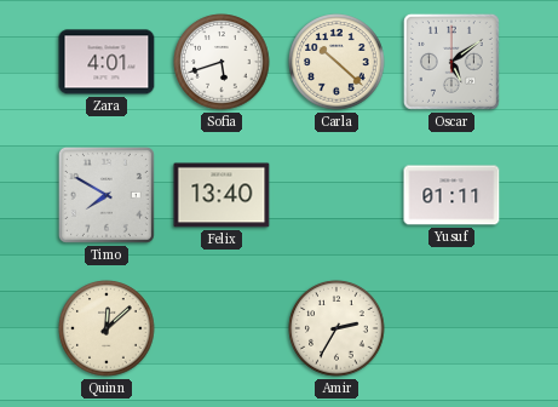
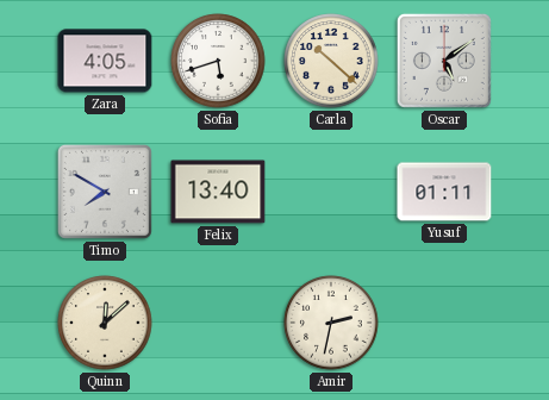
Zara: 4:01 -> 4:05 (105, 61)
Amir: 2:35 -> 2:32 (331, 323)
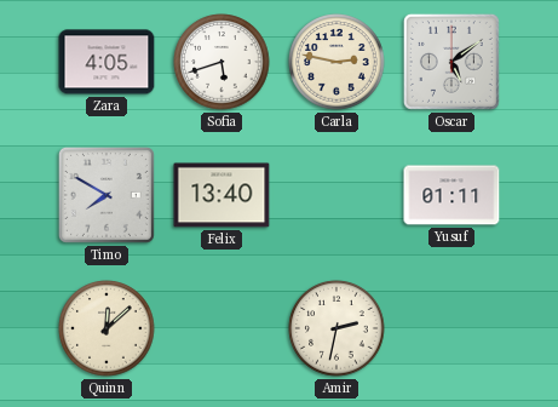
Carla: 10:22 -> 2:47 (336, 62)
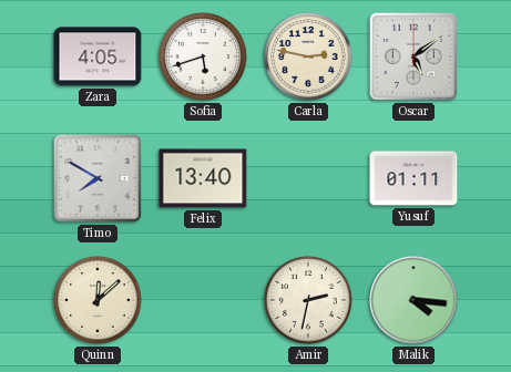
Malik: none -> 4:16 (413, 300)
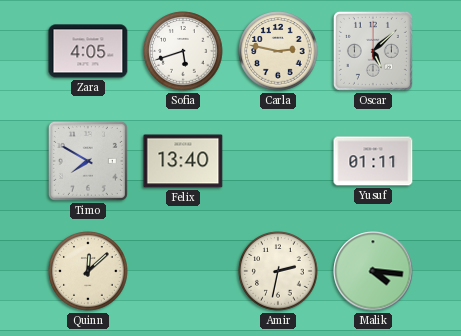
Oscar: 5:09 -> 5:08 (373, 51)
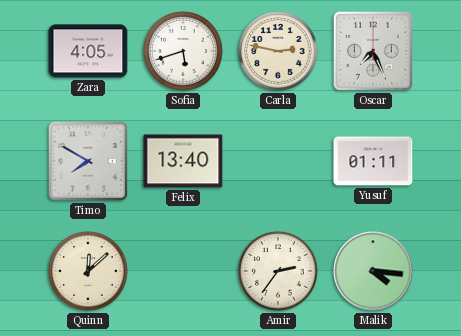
Oscar: 5:08 -> 7:26 (373, 51)
Amir: 2:32 -> 2:36 (278, 271)
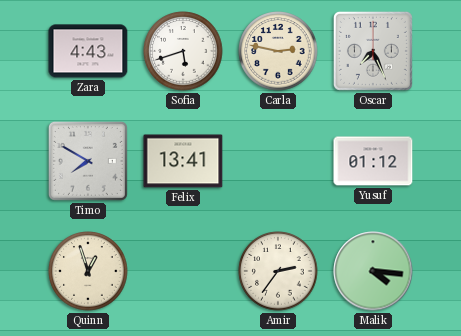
Zara: 4:05 -> 4:43 (88, 51)
Felix: 13:40 -> 13:41 (183, 161)
Yusuf: 01:11 -> 01:12 (373, 161)
Quinn: 12:08 -> 12:57 (88, 271)
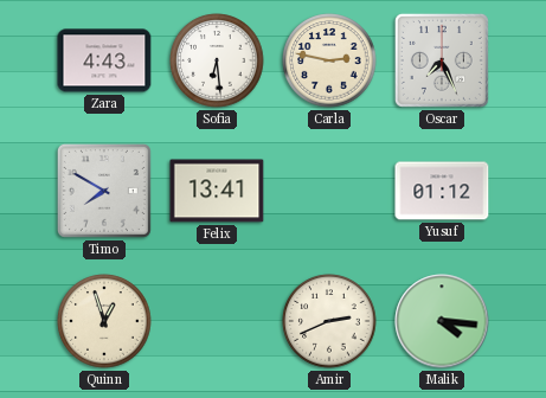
Sofia: 5:42 -> 6:29 (217, 60)
Amir: 2:36 -> 2:41 (329, 321)
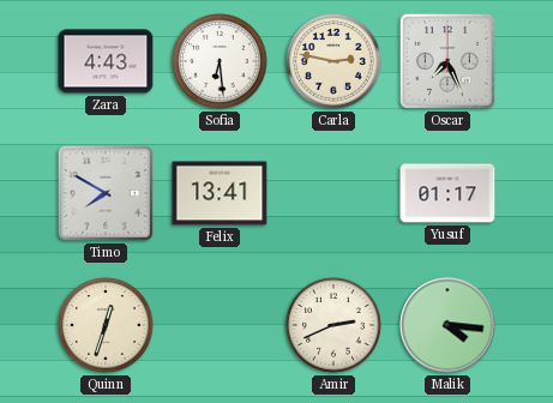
Yusuf: 01:12 -> 01:17 (447, 193)
Quinn: 12:57 -> 12:33 (106, 325)
